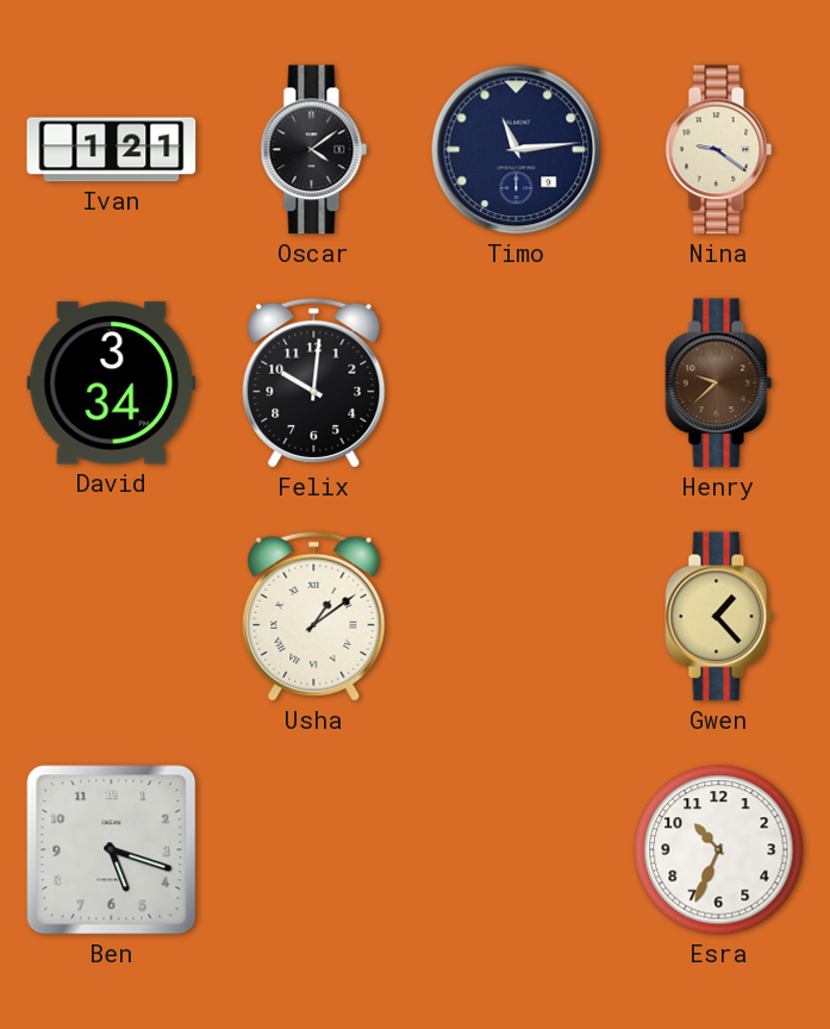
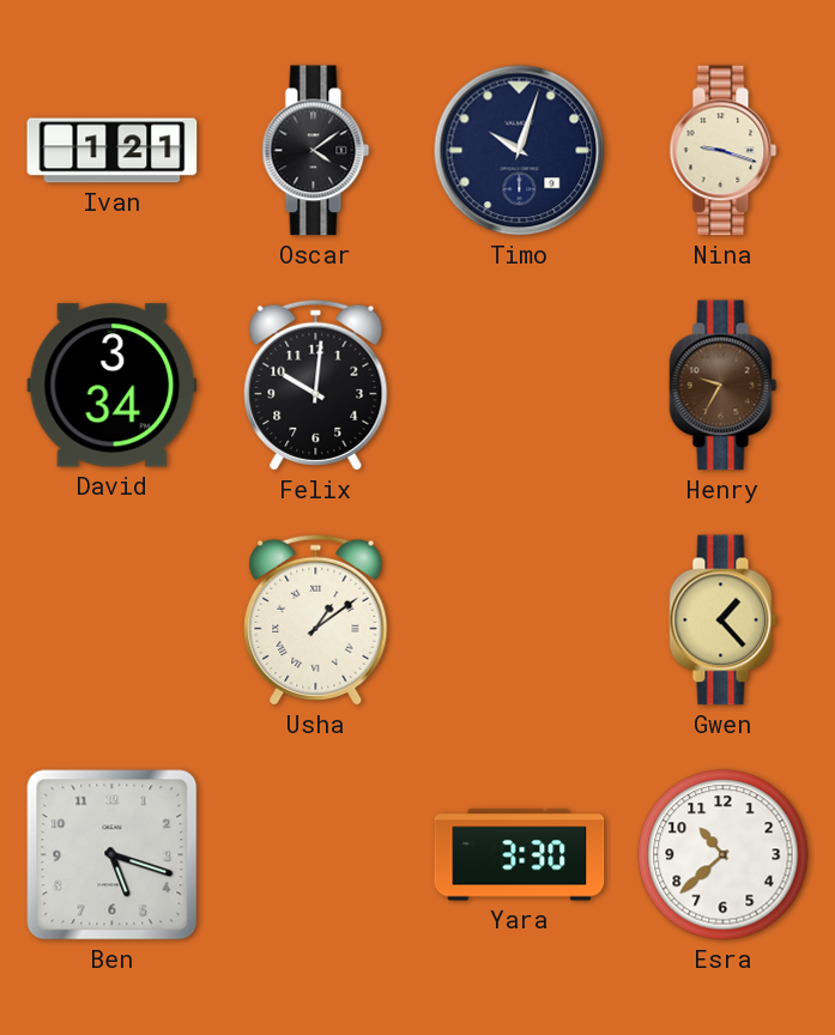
Timo: 11:14 -> 10:03 (520, 151)
Nina: 9:21 -> 9:18 (724, 151)
Henry: 9:38 -> 9:35 (724, 386)
Yara: none -> 3:30 (520, 855)
Esra: 10:34 -> 10:38 (724, 855)
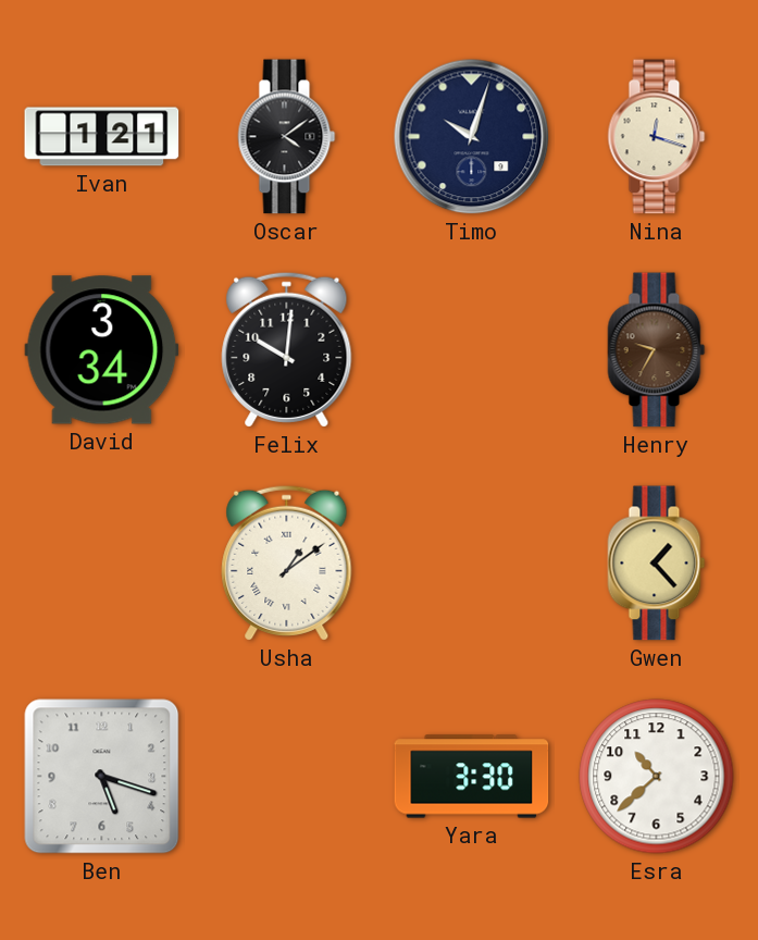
Nina: 9:18 -> 12:18 (657, 137)
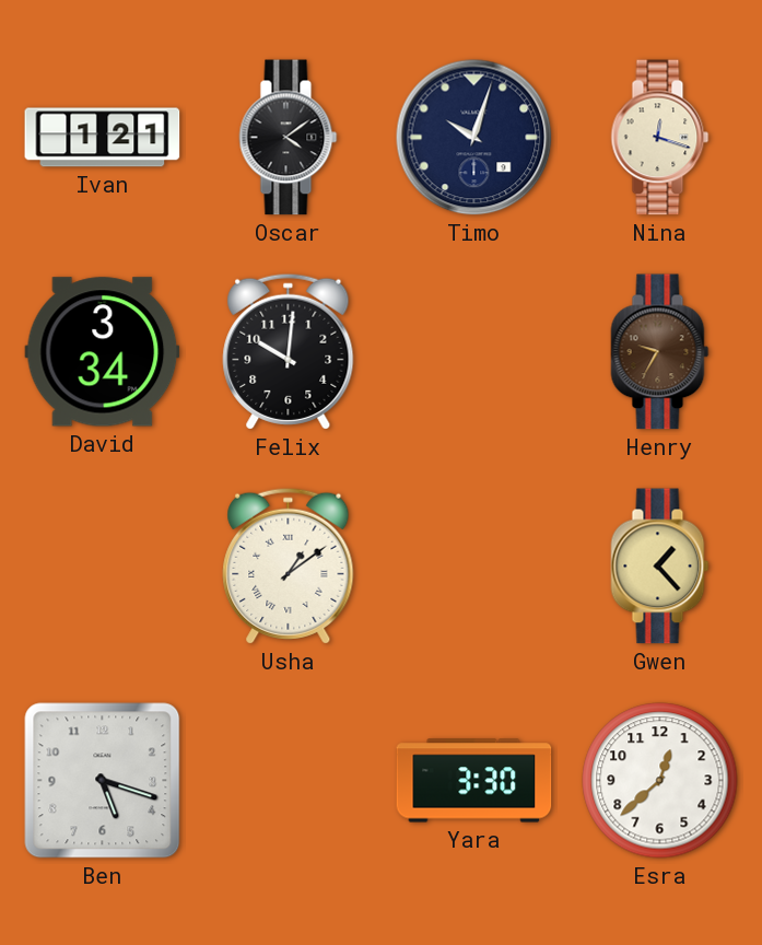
Esra: 10:38 -> 12:38 (660, 781)
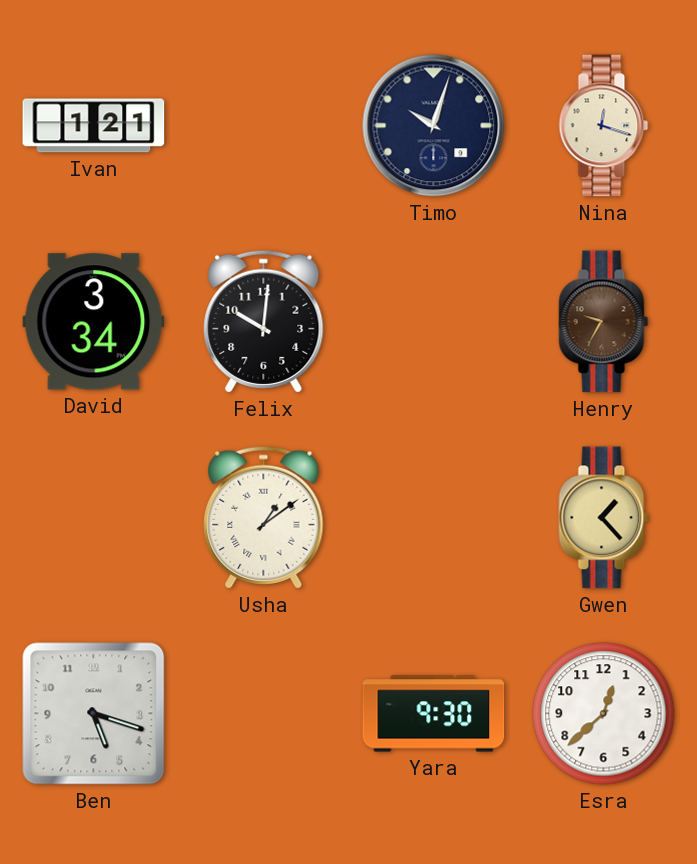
Oscar: 4:09 -> none (289, 138)
Yara: 3:30 -> 9:30 (434, 714)
